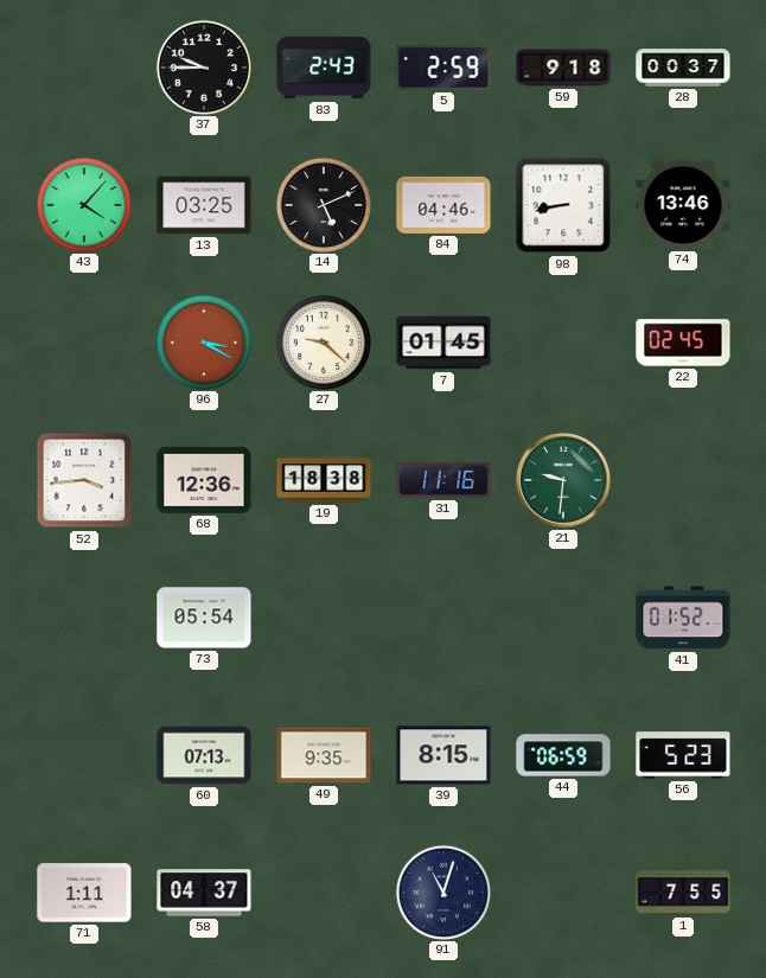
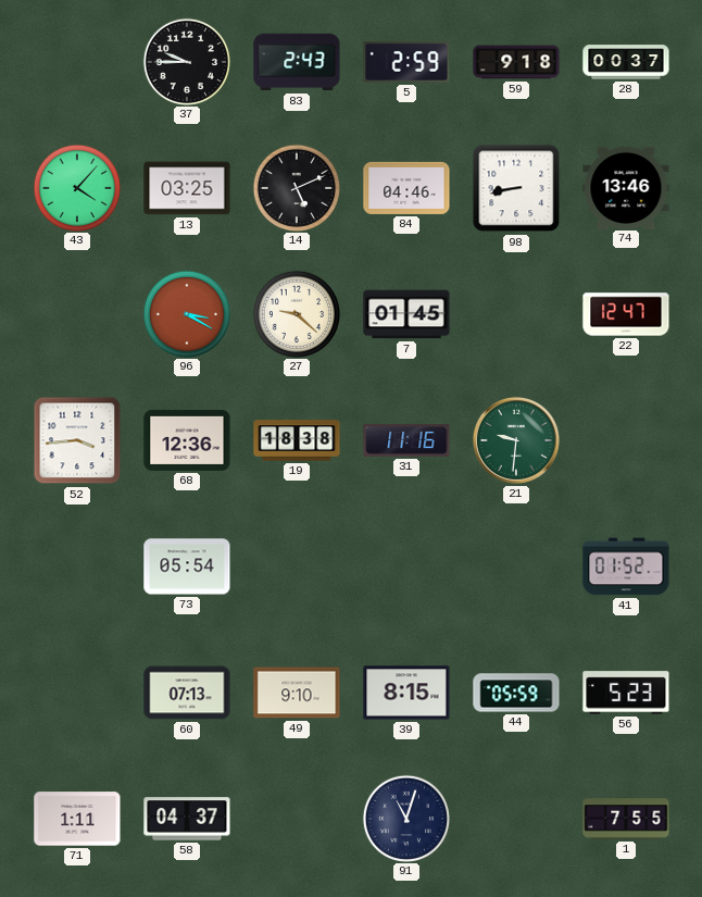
22: 02:45 -> 12:47 (626, 314)
49: 9:35 -> 9:10 (297, 693)
44: 06:59 -> 05:59 (516, 693)
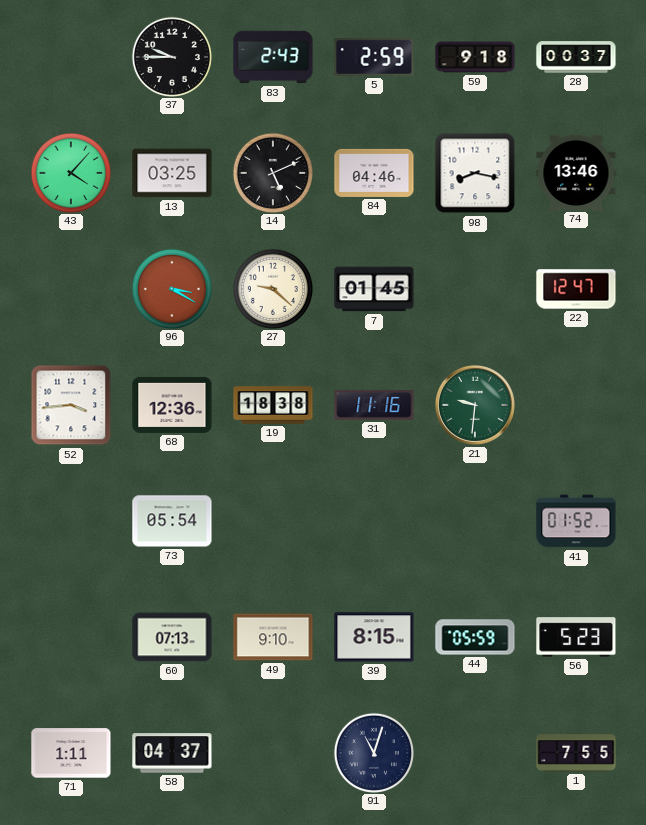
98: 8:43 -> 8:17 (475, 173)
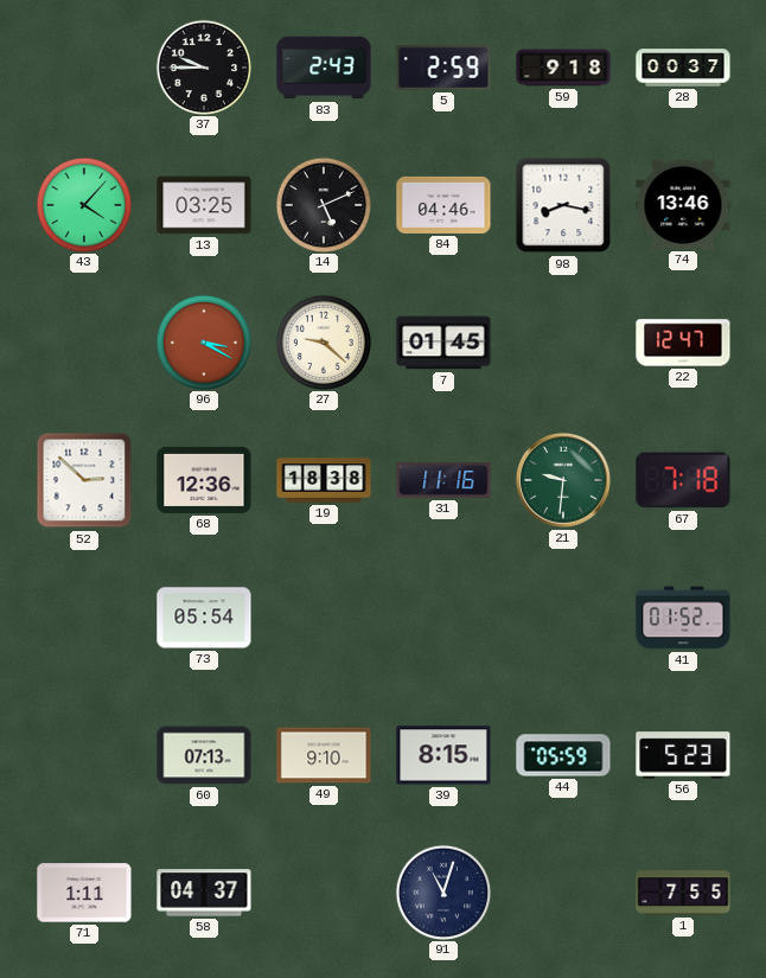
52: 3:44 -> 2:52 (84, 480)
67: none -> 7:18 (683, 480)
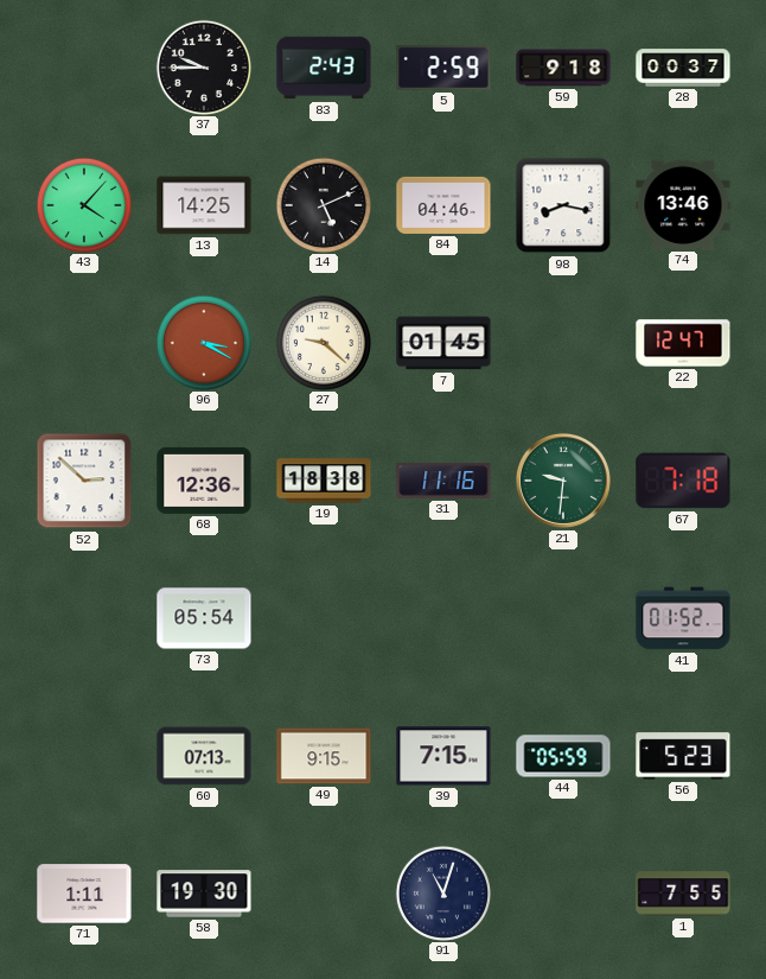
13: 03:25 -> 14:25 (204, 205)
49: 9:10 -> 9:15 (324, 756)
39: 8:15 -> 7:15 (443, 756)
58: 04:37 -> 19:30 (204, 894)
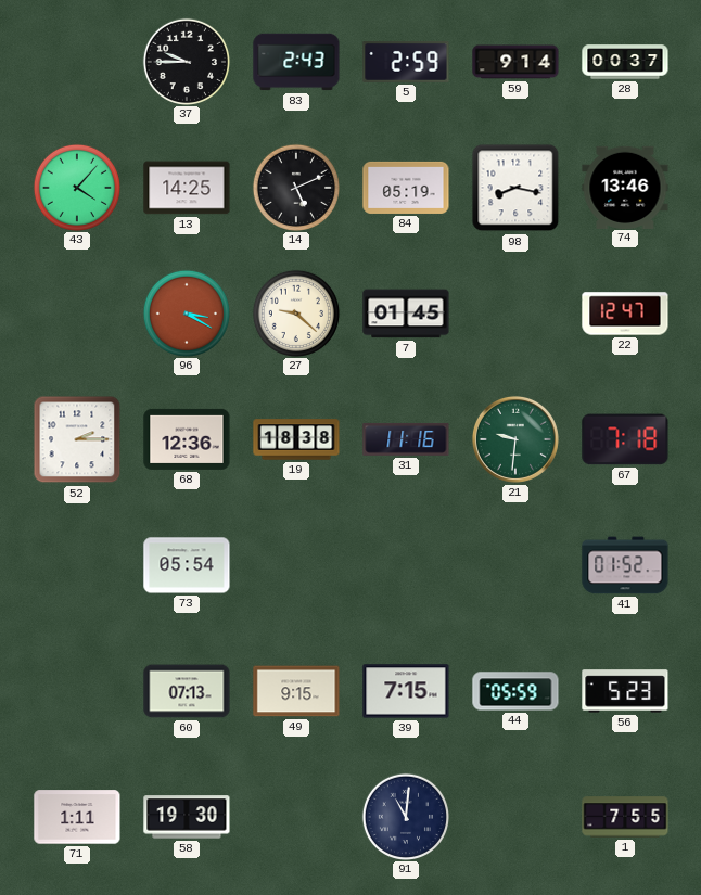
59: 9:18 -> 9:14 (515, 62)
84: 04:46 -> 05:19 (406, 188)
52: 2:52 -> 2:15 (77, 439)
91: 11:03 -> 11:01 (405, 816)
